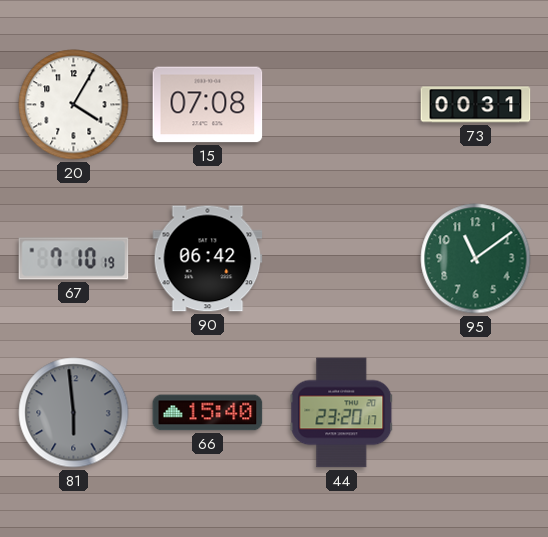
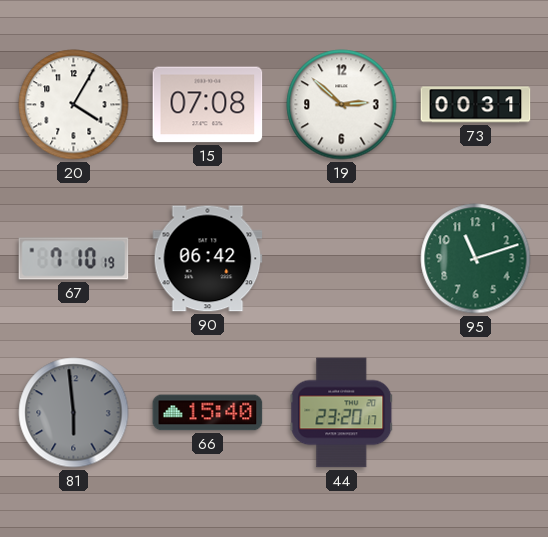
19: none -> 2:52 (342, 105)
95: 11:09 -> 11:12 (476, 259)
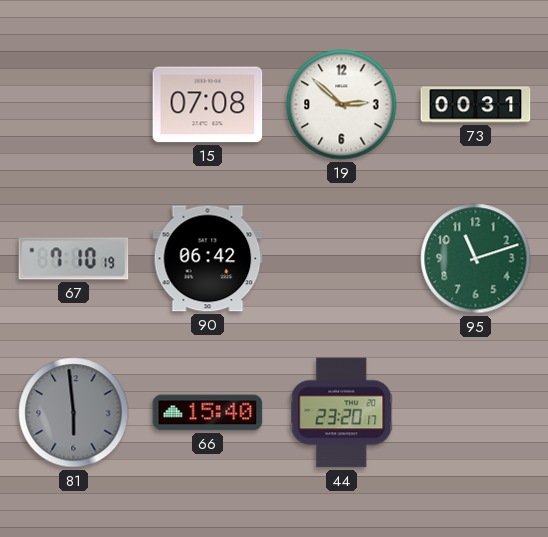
20: 4:05 -> none (74, 105)
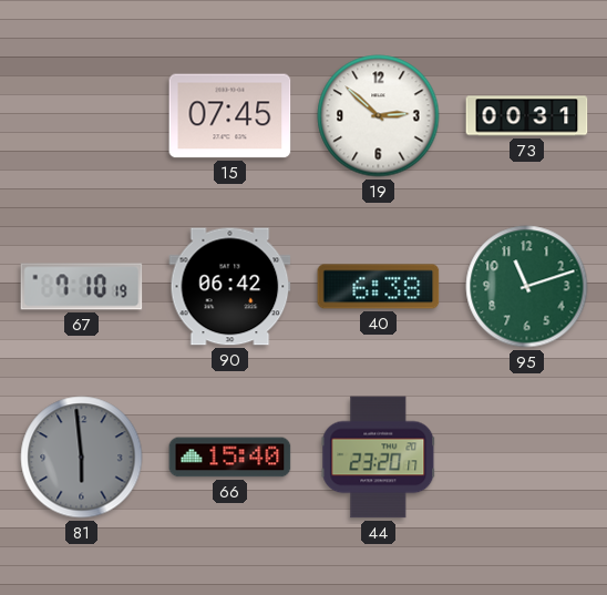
15: 07:08 -> 07:45 (230, 116)
40: none -> 6:38 (379, 287)
